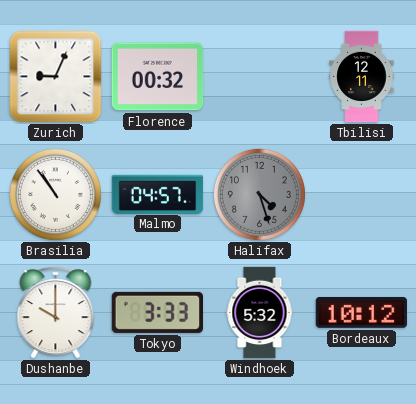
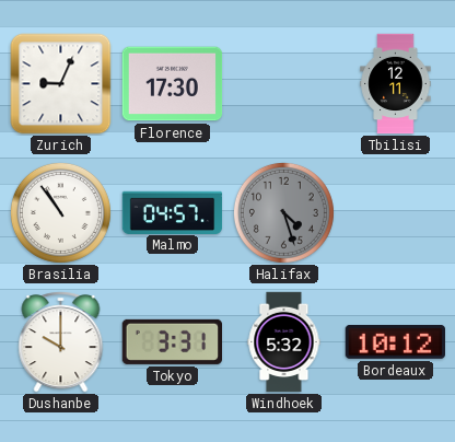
Florence: 00:32 -> 17:30 (173, 84)
Tokyo: 3:33 -> 3:31 (172, 341)
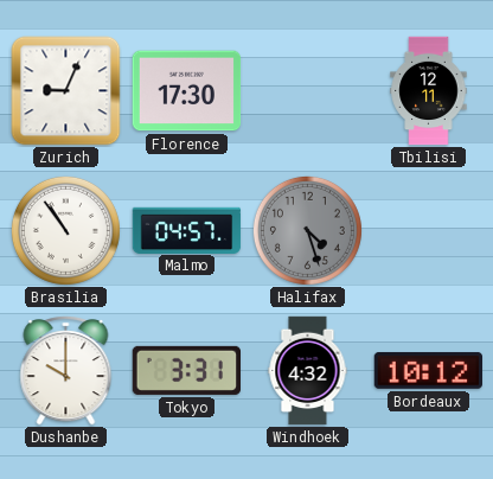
Windhoek: 5:32 -> 4:32 (308, 371)
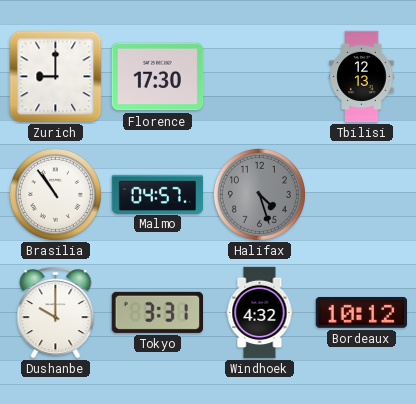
Zurich: 9:04 -> 9:00 (56, 77)
Tbilisi: 12:11 -> 12:13 (362, 77)
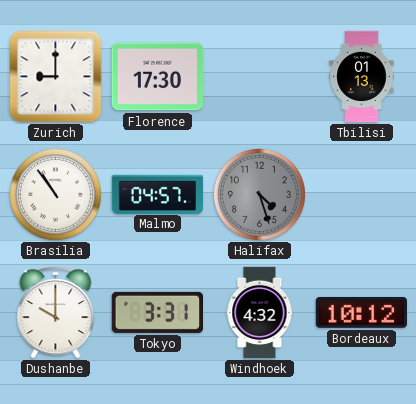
Tbilisi: 12:13 -> 01:13 (362, 77)
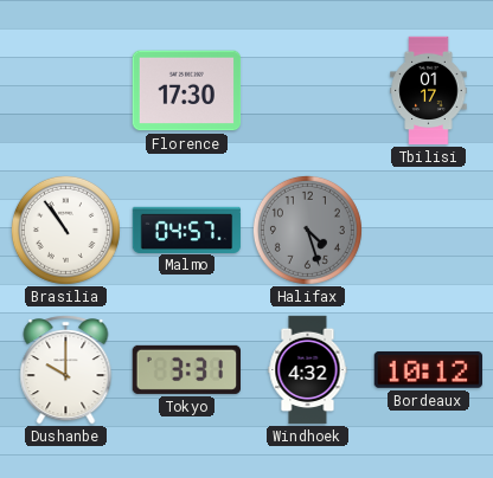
Zurich: 9:00 -> none (56, 77)
Tbilisi: 01:13 -> 01:17 (429, 91)
